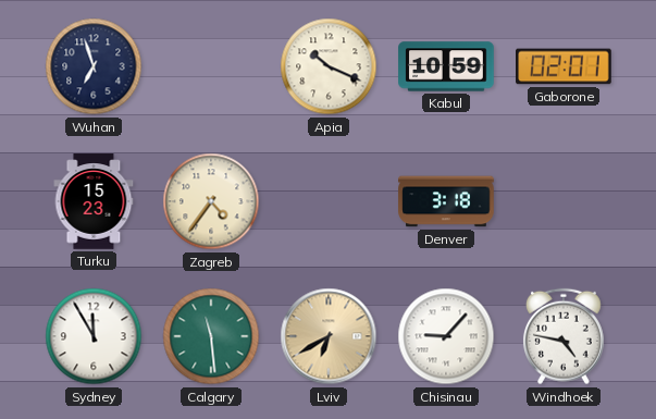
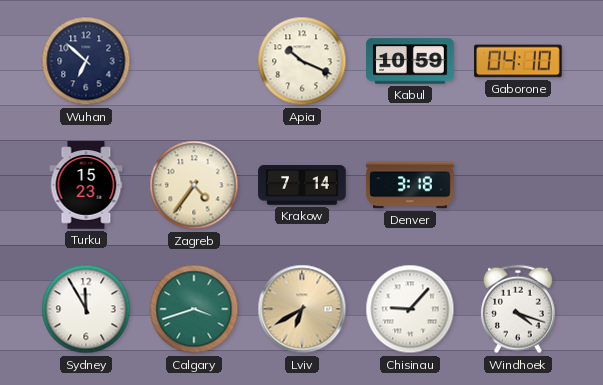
Wuhan: 6:57 -> 6:52 (86, 61)
Gaborone: 02:01 -> 04:10 (518, 61)
Krakow: none -> 7:14 (302, 185)
Calgary: 11:29 -> 3:42 (194, 309)
Windhoek: 4:47 -> 4:18 (518, 309)
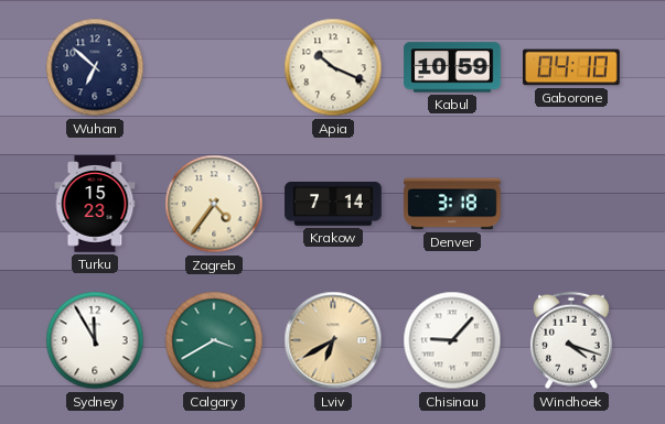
Calgary: 3:42 -> 3:40 (214, 340)
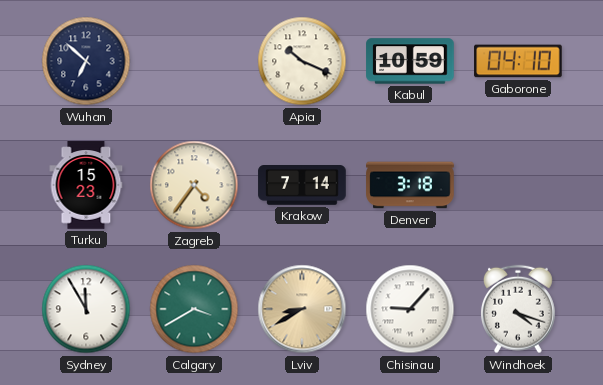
Lviv: 6:40 -> 8:40 (302, 309)
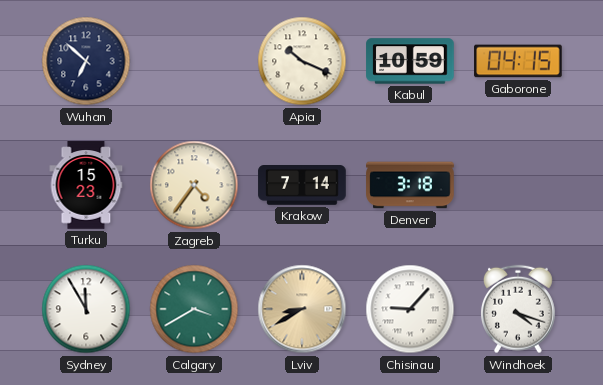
Gaborone: 04:10 -> 04:15 (518, 61)
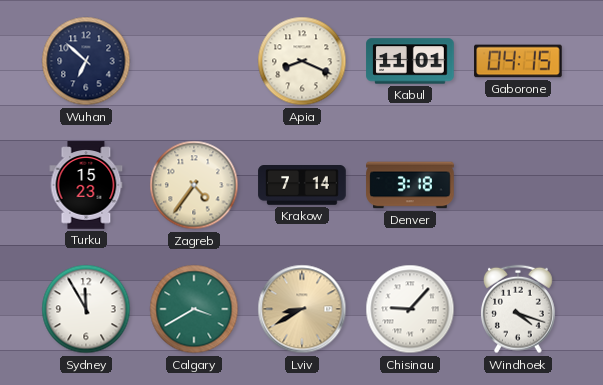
Apia: 10:19 -> 8:19 (302, 61)
Kabul: 10:59 -> 11:01 (410, 61)
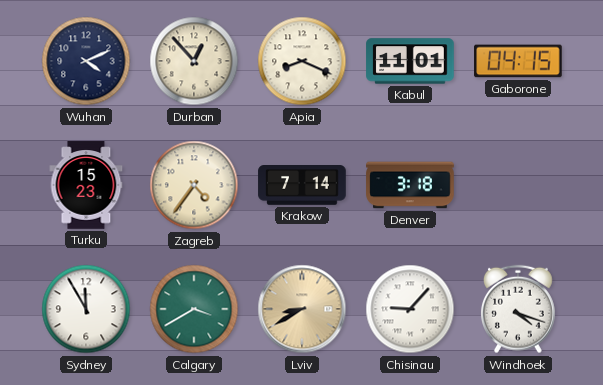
Wuhan: 6:52 -> 4:11 (86, 61)
Durban: none -> 12:53 (194, 61)
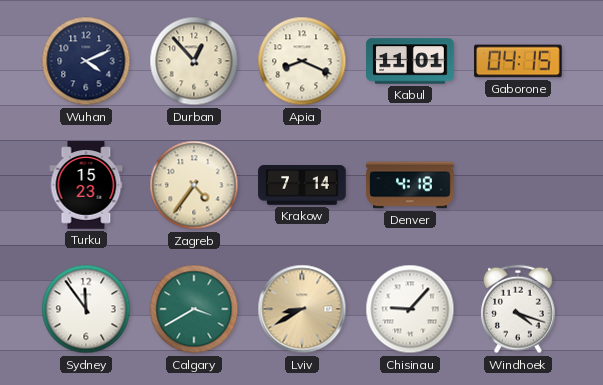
Denver: 3:18 -> 4:18 (410, 185)
Sydney: 11:55 -> 11:54 (86, 309)
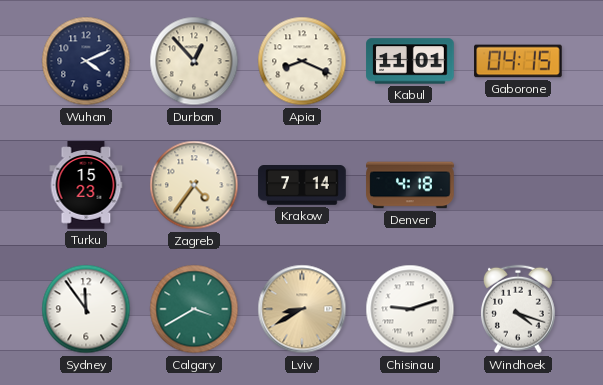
Chisinau: 9:07 -> 9:12 (410, 309)
